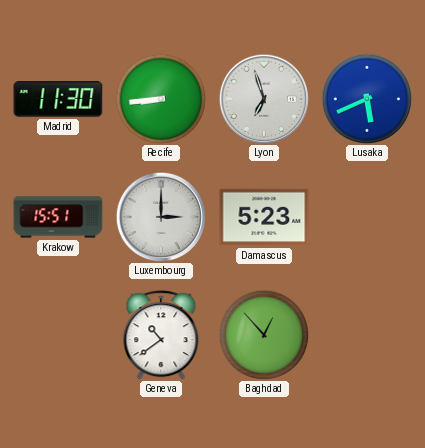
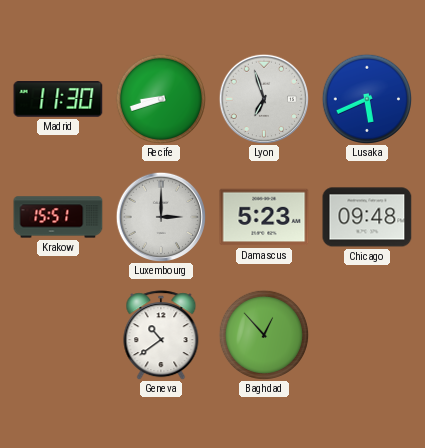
Recife: 8:44 -> 8:42 (161, 99)
Chicago: none -> 09:48 (367, 217)
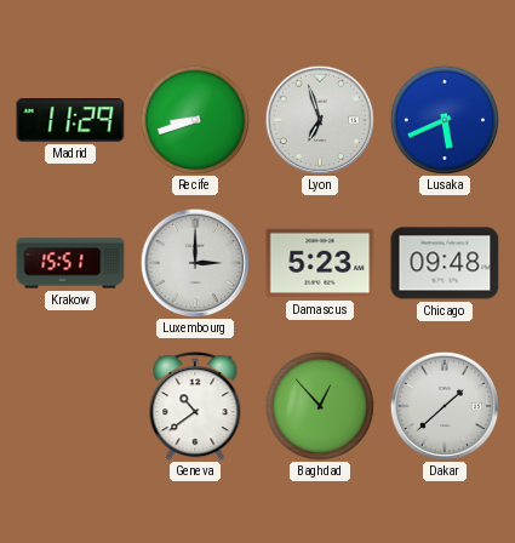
Madrid: 11:30 -> 11:29 (70, 121)
Dakar: none -> 1:38 (444, 405)
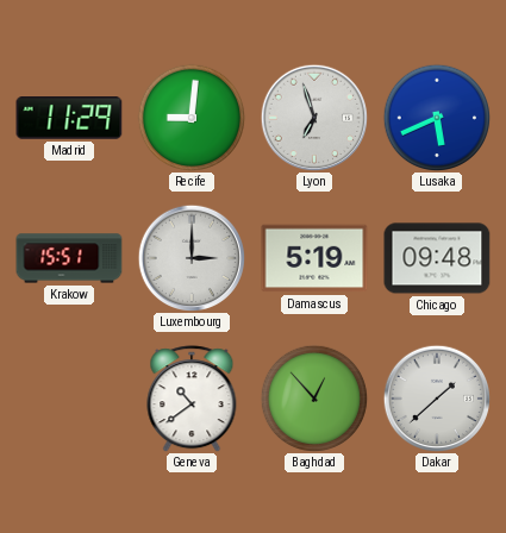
Recife: 8:42 -> 9:01 (192, 118)
Damascus: 5:23 -> 5:19 (314, 258)
